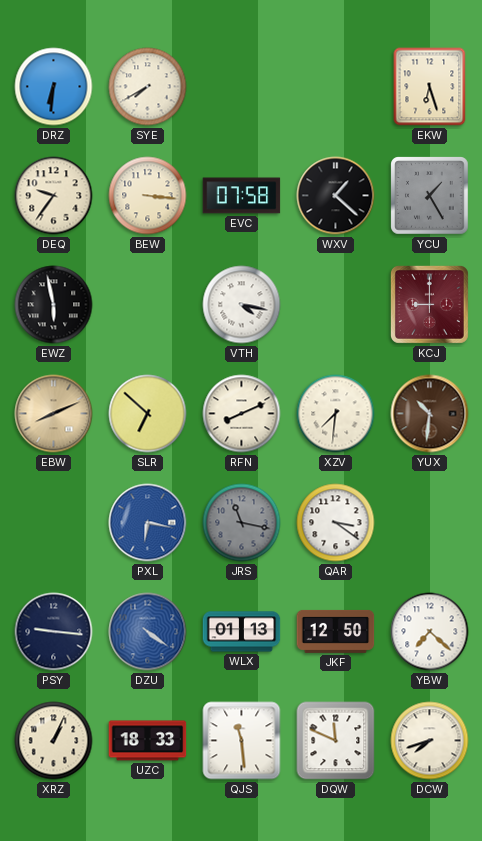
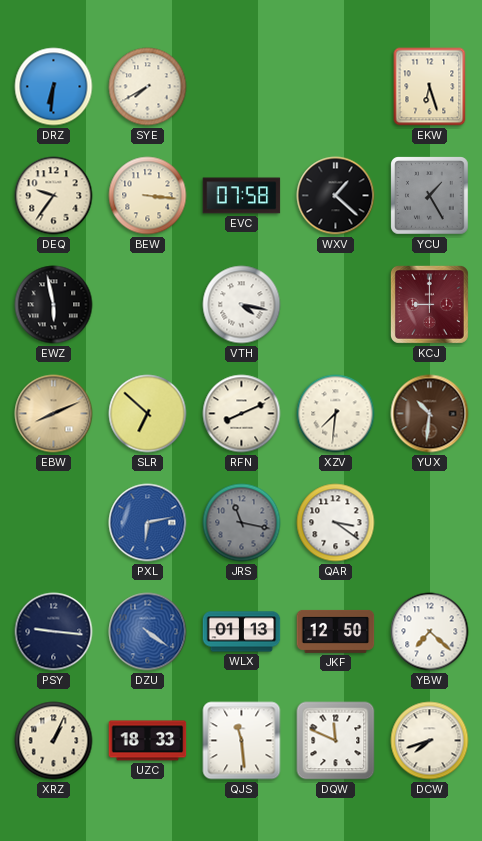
PXL: 6:17 -> 6:13 (148, 523)
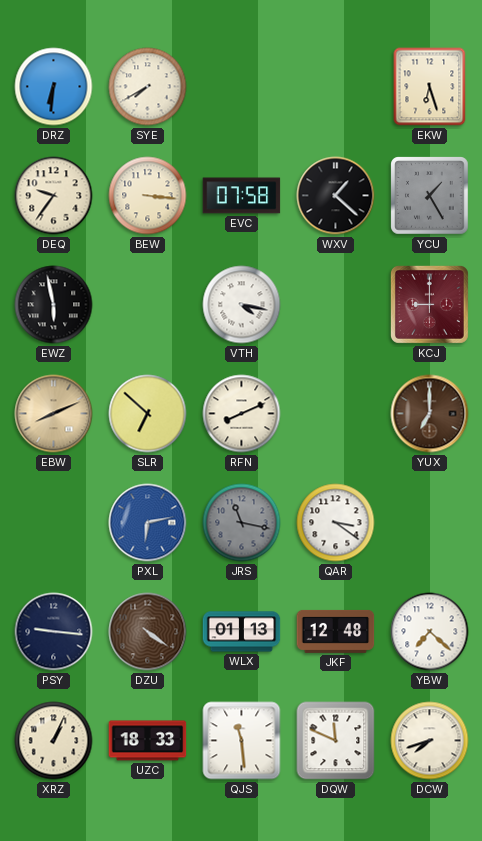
XZV: 7:31 -> none (336, 414)
YUX: 10:31 -> 7:00 (430, 414)
DZU dial: blue -> brown (148, 632)
JKF: 12:50 -> 12:48 (336, 631)
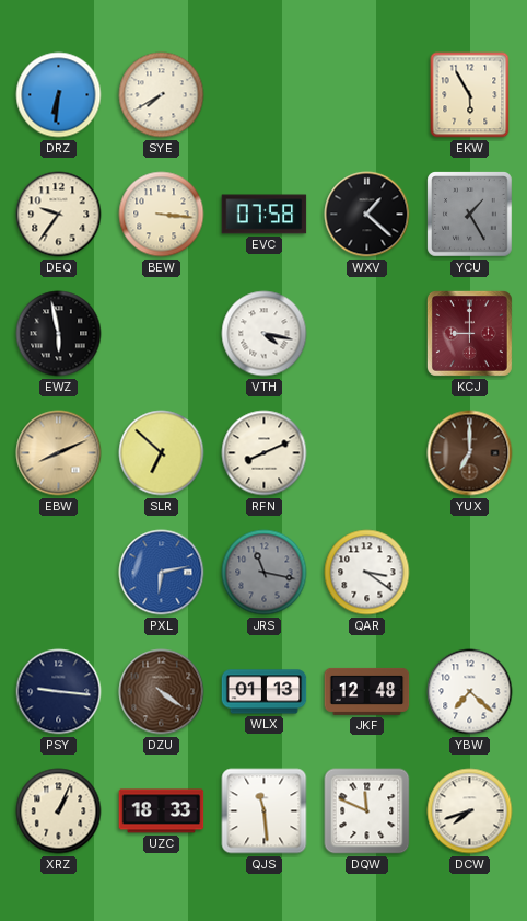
EKW: 6:27 -> 5:55 (470, 95)
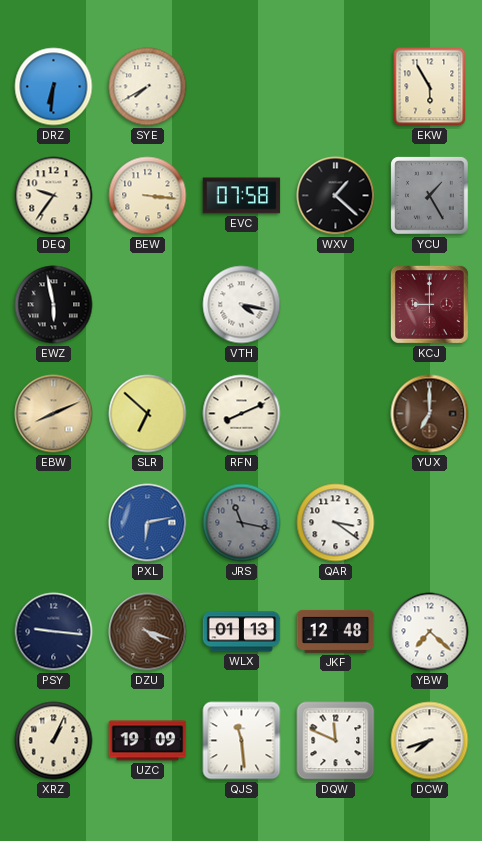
DZU: 4:21 -> 4:18 (148, 632)
UZC: 18:33 -> 19:09 (148, 741)
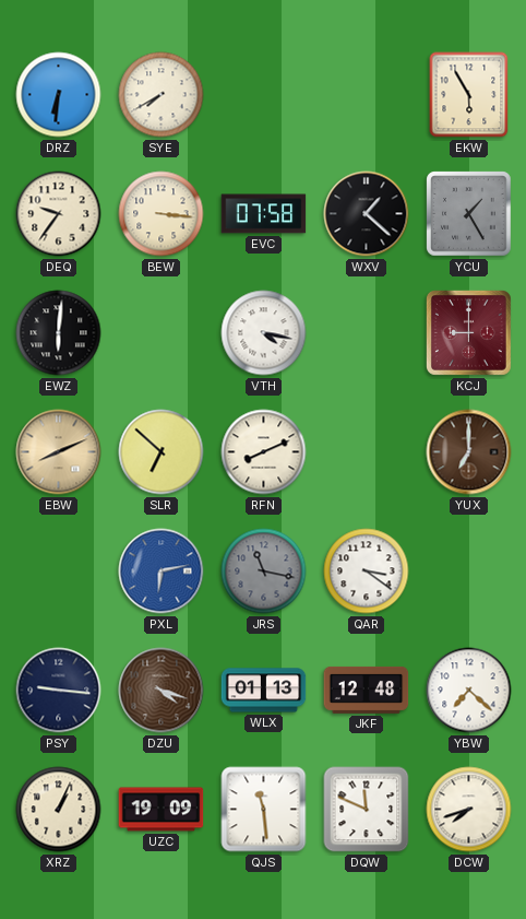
EWZ: 5:58 -> 6:01 (59, 333)
